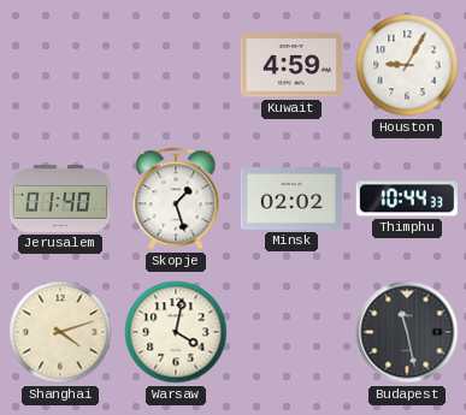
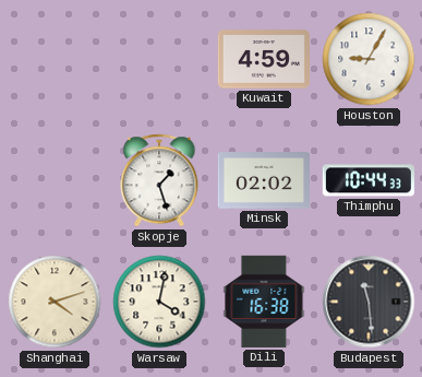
Jerusalem: 01:40 -> none (60, 198)
Dili: none -> 16:38 (264, 302)
Budapest: 11:28 -> 11:29 (369, 302)
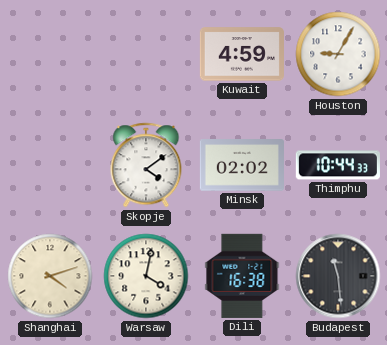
Skopje: 1:27 -> 4:09 (146, 165)
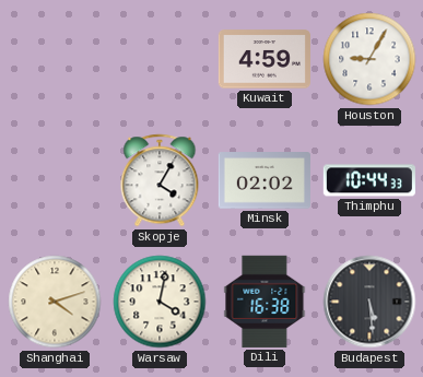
Skopje: 4:09 -> 4:05 (160, 180)
Budapest: 11:29 -> 5:29 (369, 302)
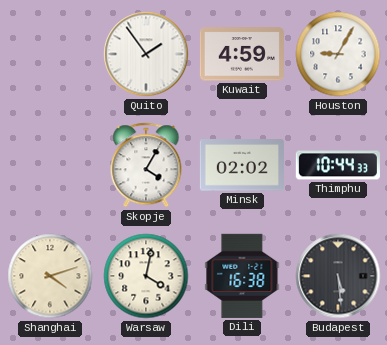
Quito: none -> 1:54 (146, 54)
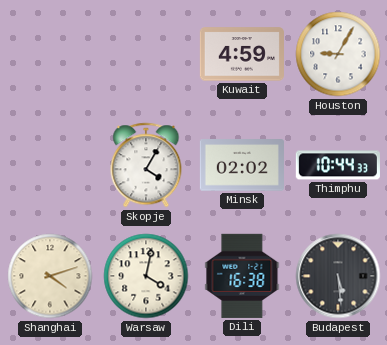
Quito: 1:54 -> none (146, 54)
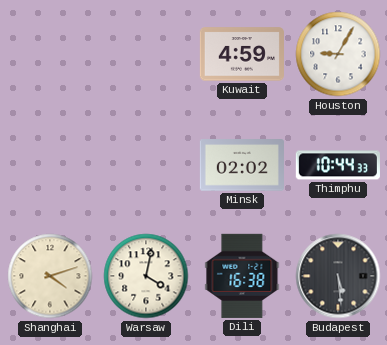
Skopje: 4:05 -> none (146, 165)
